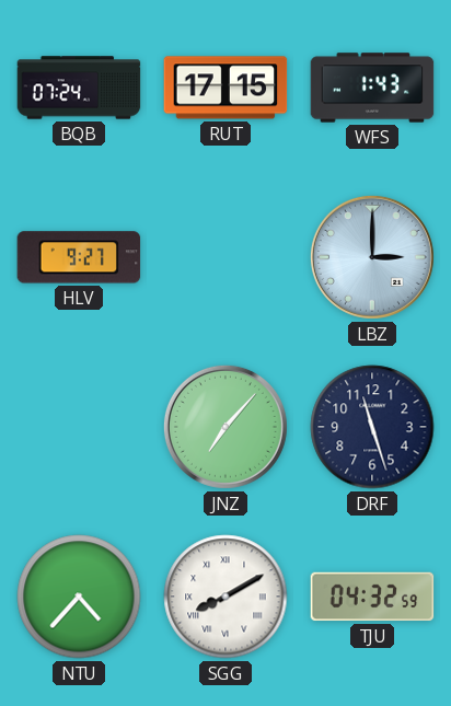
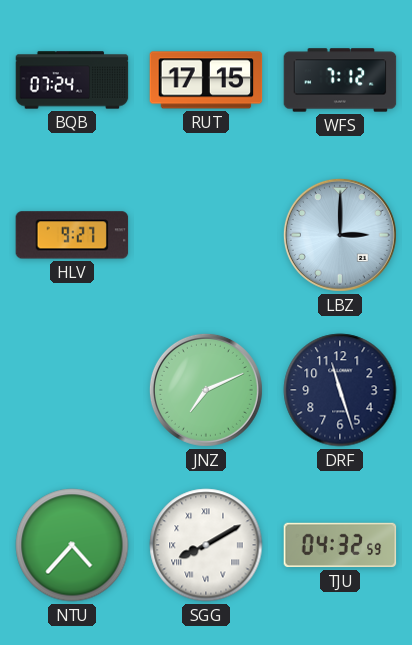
WFS: 1:43 -> 7:12 (340, 80)
JNZ: 7:07 -> 7:11 (206, 390)
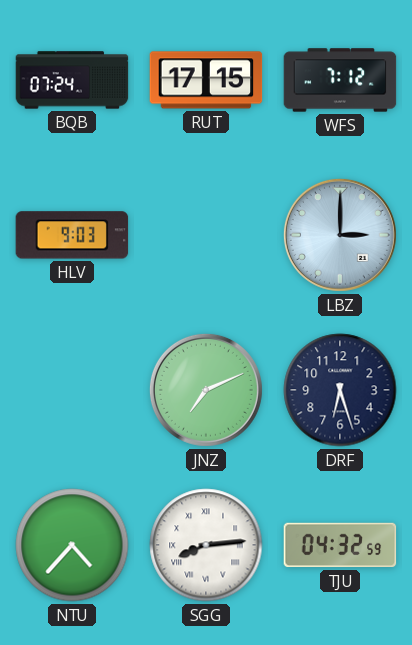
HLV: 9:27 -> 9:03 (72, 235)
DRF: 11:27 -> 6:27 (340, 390)
SGG: 8:10 -> 8:14 (206, 545)
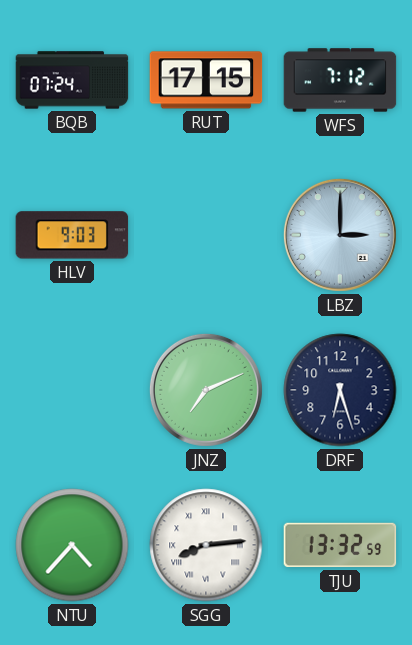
TJU: 04:32 -> 13:32 (340, 545)
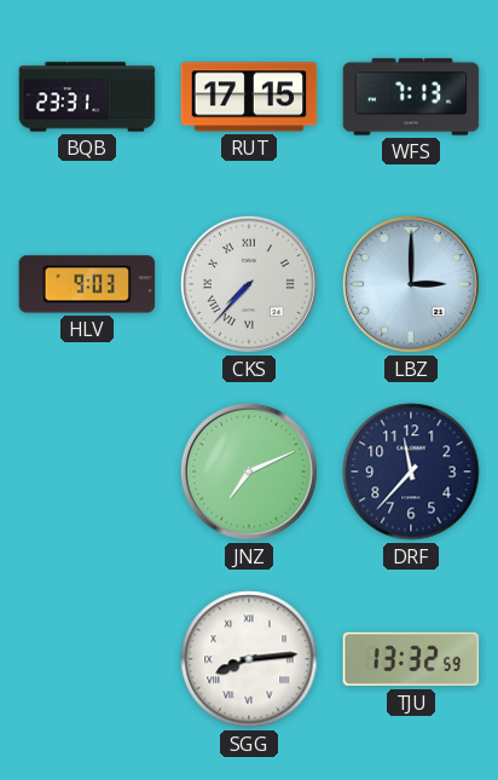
BQB: 07:24 -> 23:31 (87, 97)
WFS: 7:12 -> 7:13 (411, 97)
CKS: none -> 7:37 (249, 284)
DRF: 6:27 -> 11:37 (411, 472)
NTU: 4:37 -> none (72, 545)
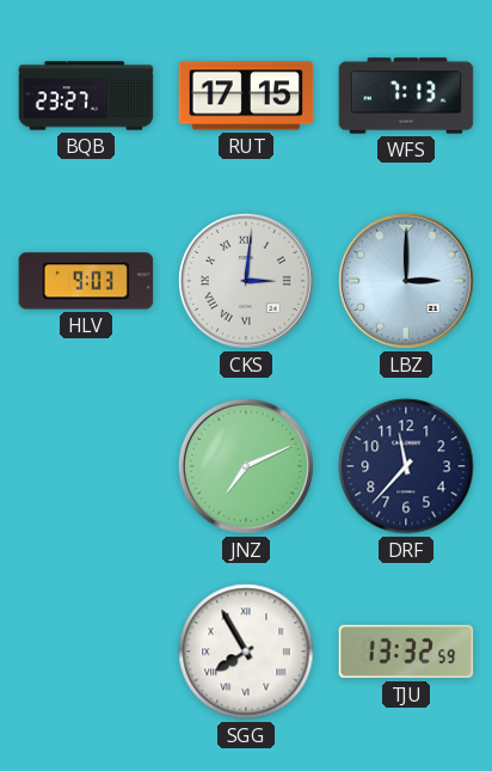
BQB: 23:31 -> 23:27 (86, 96)
CKS: 7:37 -> 3:01 (246, 281)
SGG: 8:14 -> 7:55 (246, 651)
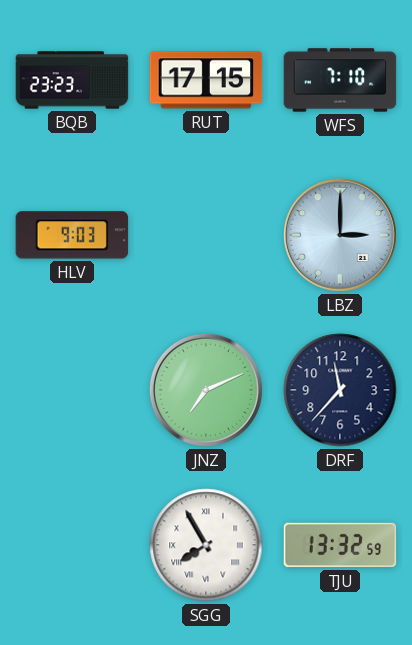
BQB: 23:27 -> 23:23 (72, 80)
WFS: 7:13 -> 7:10 (340, 80)
CKS: 3:01 -> none (246, 281)
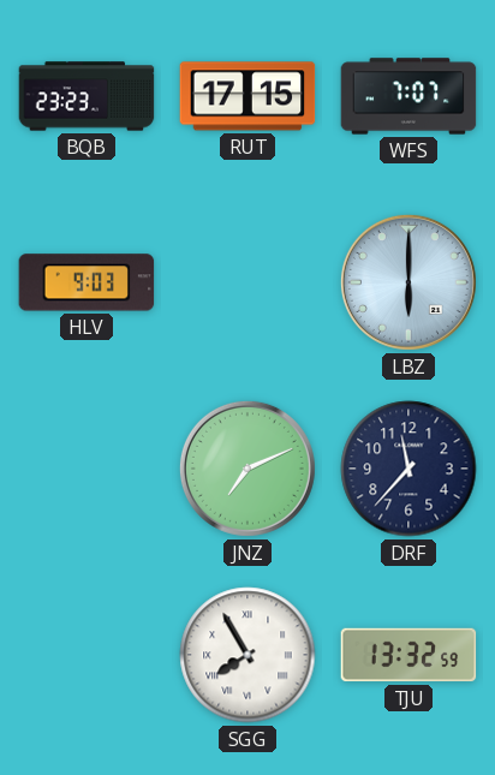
WFS: 7:10 -> 7:07 (408, 96)
LBZ: 3:00 -> 6:00 (408, 282)
